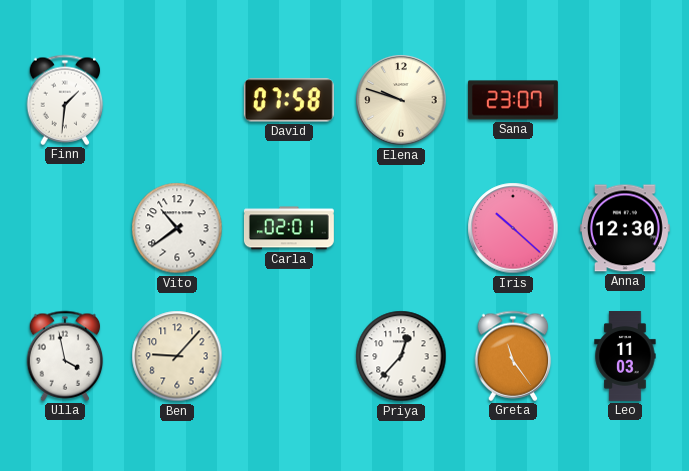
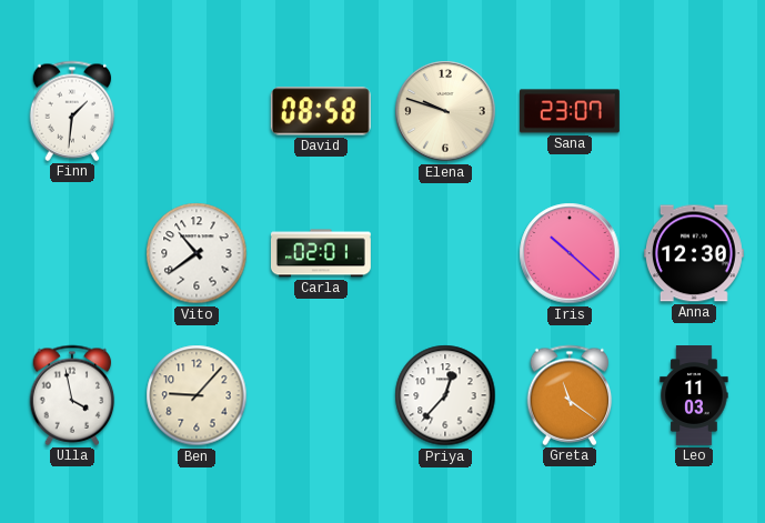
David: 07:58 -> 08:58 (321, 111)
Greta: 11:24 -> 11:21 (570, 395)
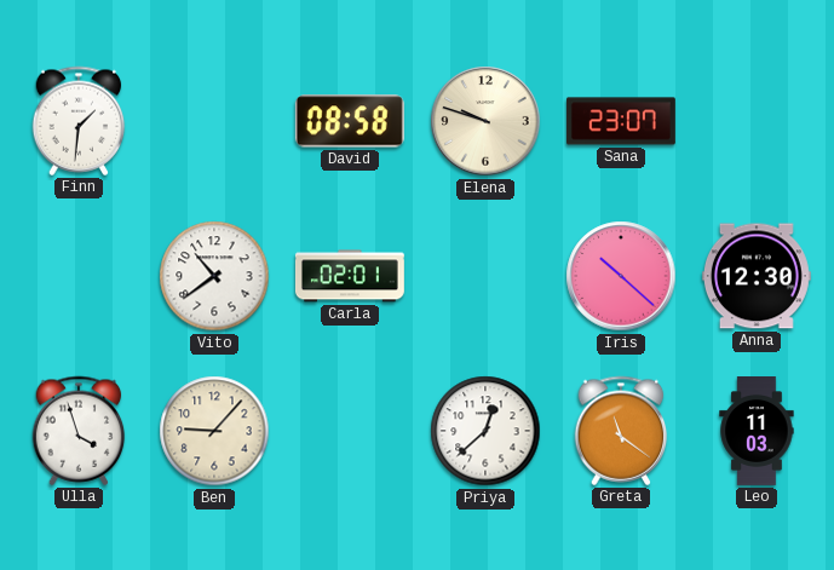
Ulla: 3:58 -> 3:57 (79, 431)
Priya: 12:37 -> 12:38 (485, 431)
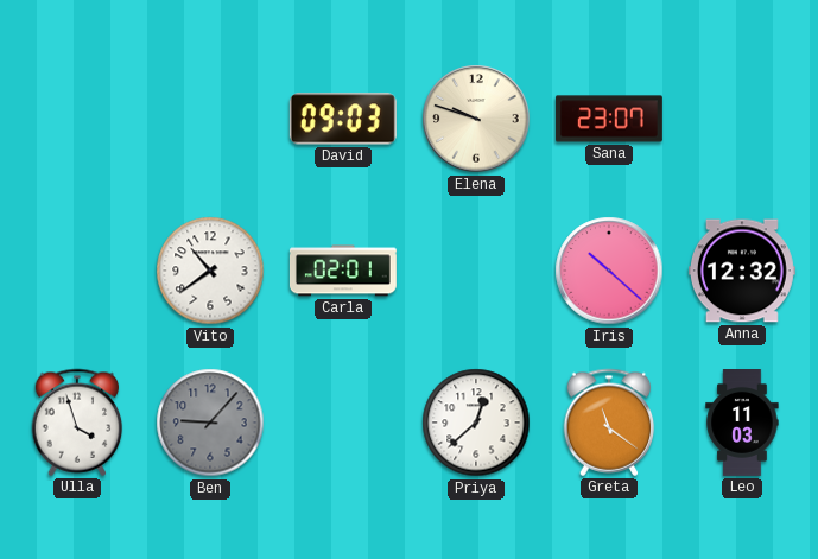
Finn: 1:31 -> none (79, 121)
David: 08:58 -> 09:03 (343, 119)
Anna: 12:30 -> 12:32 (742, 271)
Ben dial: cream -> grey (210, 423)
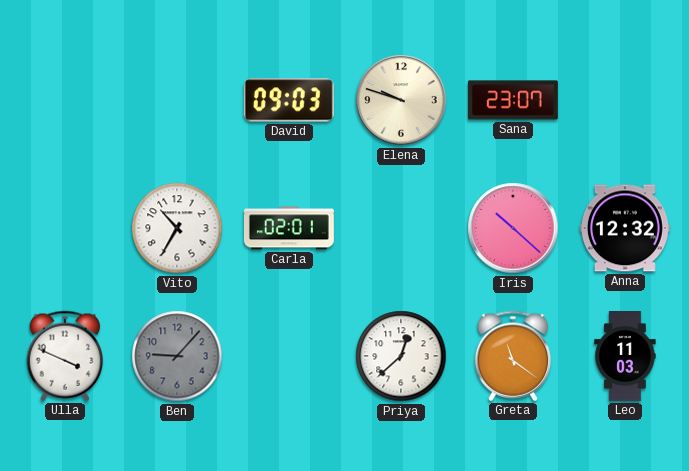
Vito: 10:39 -> 10:35 (177, 228)
Ulla: 3:57 -> 3:49 (65, 356)
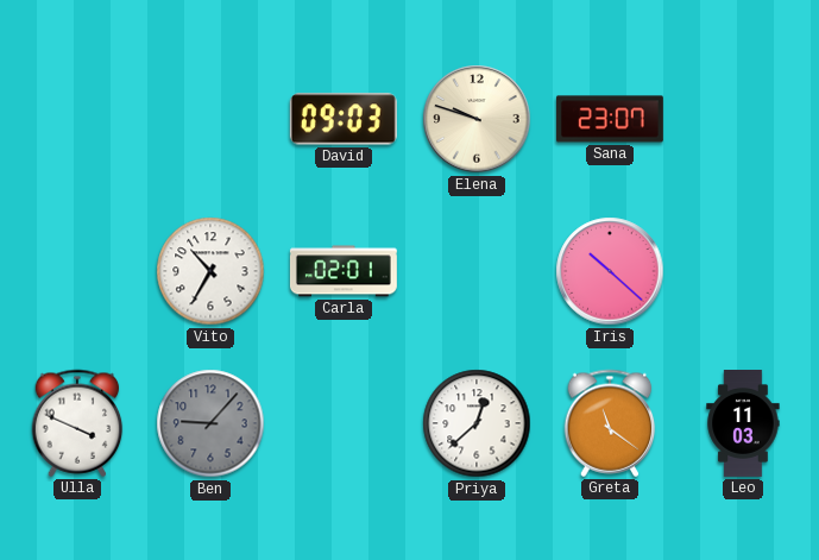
Anna: 12:32 -> none (625, 228)
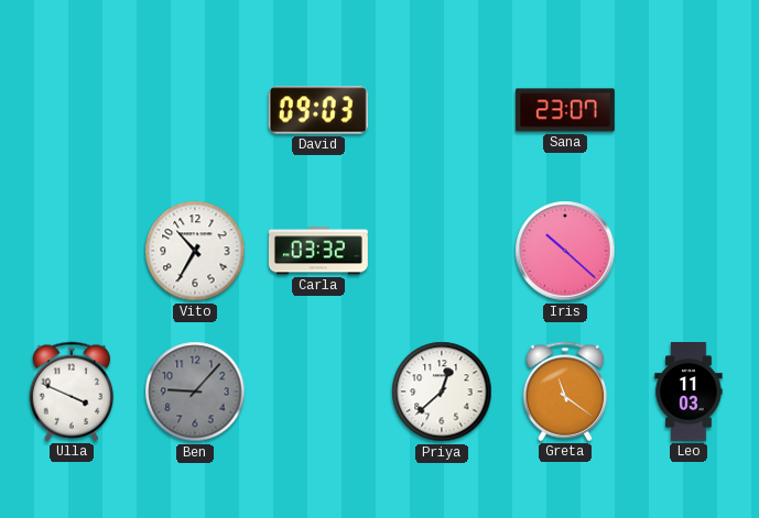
Elena: 9:48 -> none (477, 119)
Carla: 02:01 -> 03:32 (318, 251)
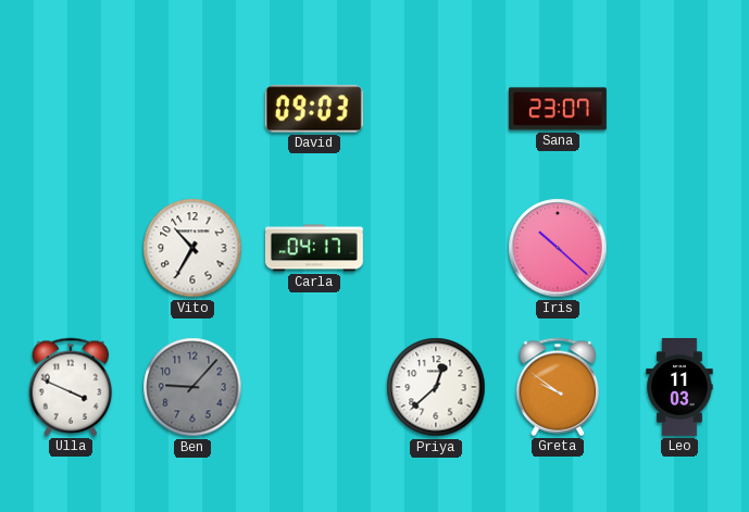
Carla: 03:32 -> 04:17 (314, 248)
Greta: 11:21 -> 9:51 (558, 387)
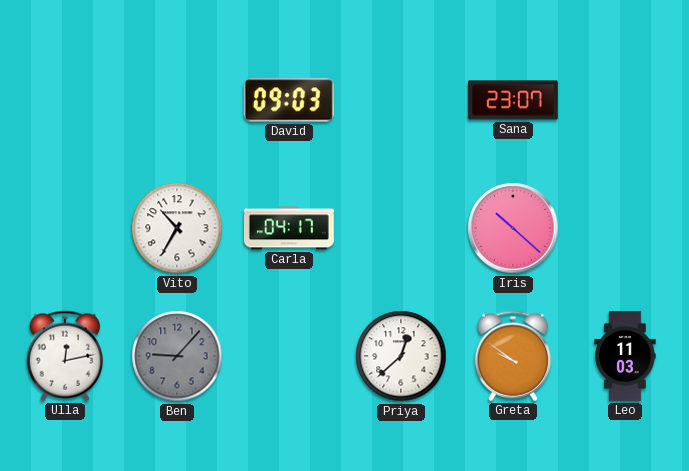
Ulla: 3:49 -> 12:13 (65, 356)
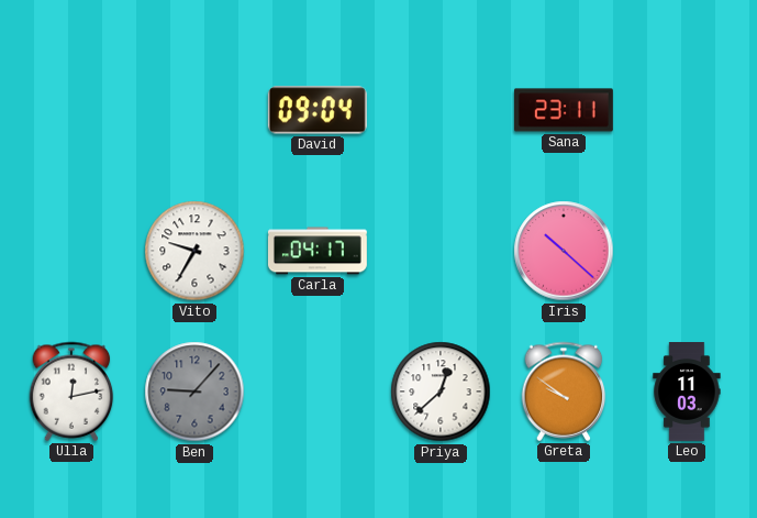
David: 09:03 -> 09:04 (318, 110)
Sana: 23:07 -> 23:11 (564, 110)
Vito: 10:35 -> 9:35 (194, 251)
